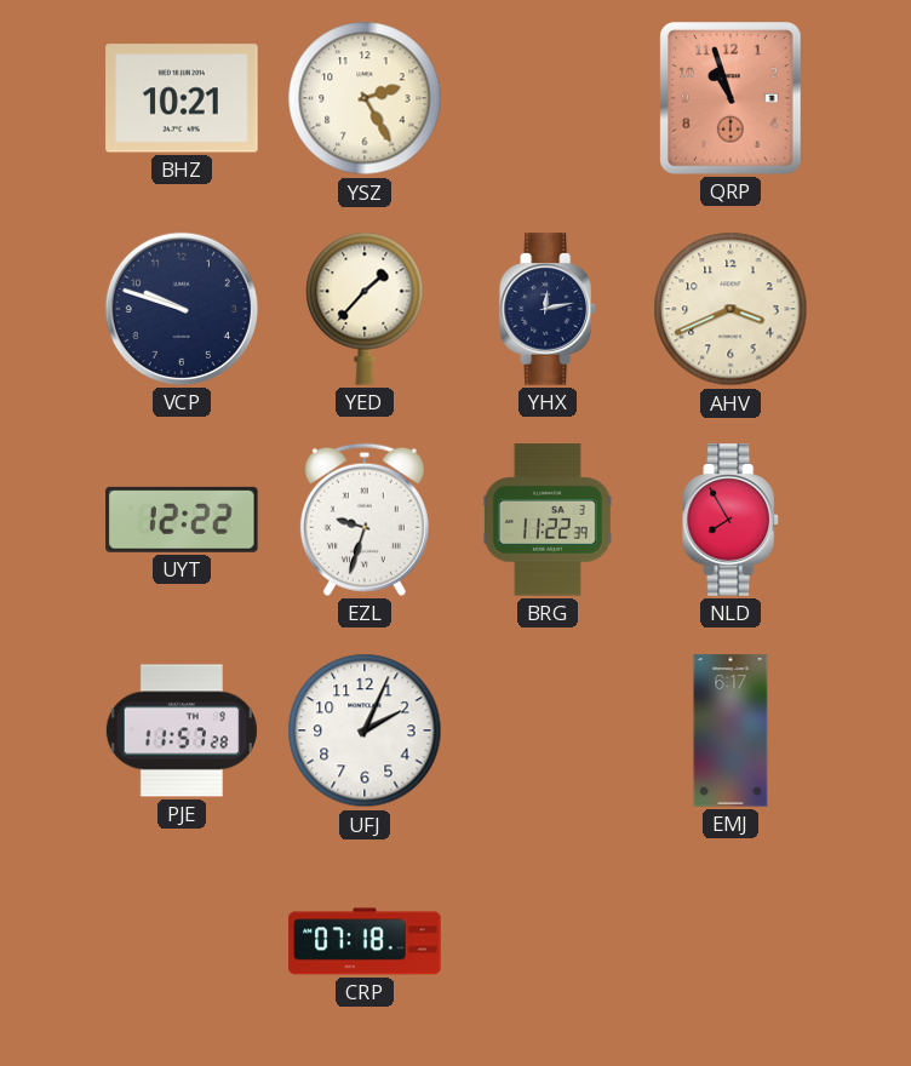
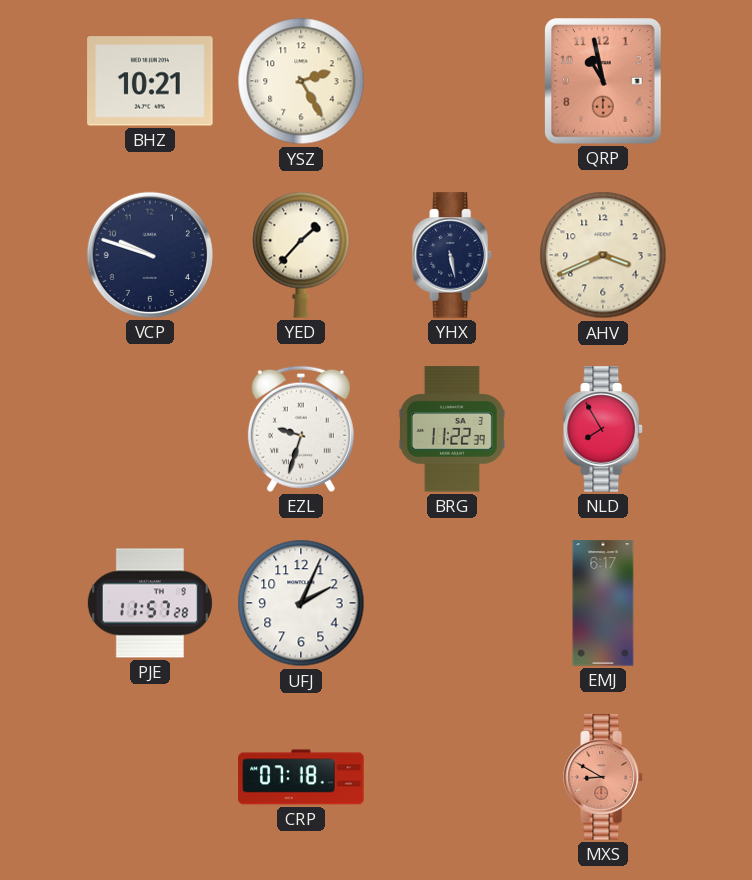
QRP: 10:57 -> 10:58 (603, 81)
YHX: 12:13 -> 5:28 (452, 255)
UYT: 12:22 -> none (182, 520)
MXS: none -> 8:50 (603, 777)
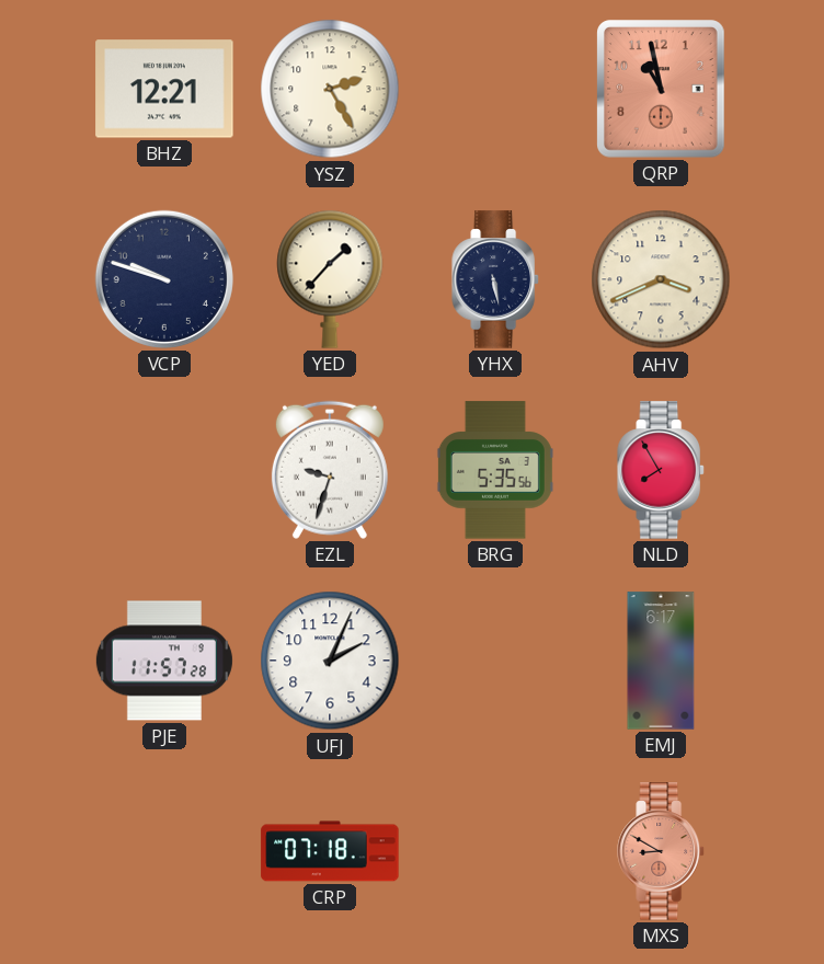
BHZ: 10:21 -> 12:21 (164, 89)
BRG: 11:22 -> 5:35 (495, 470)
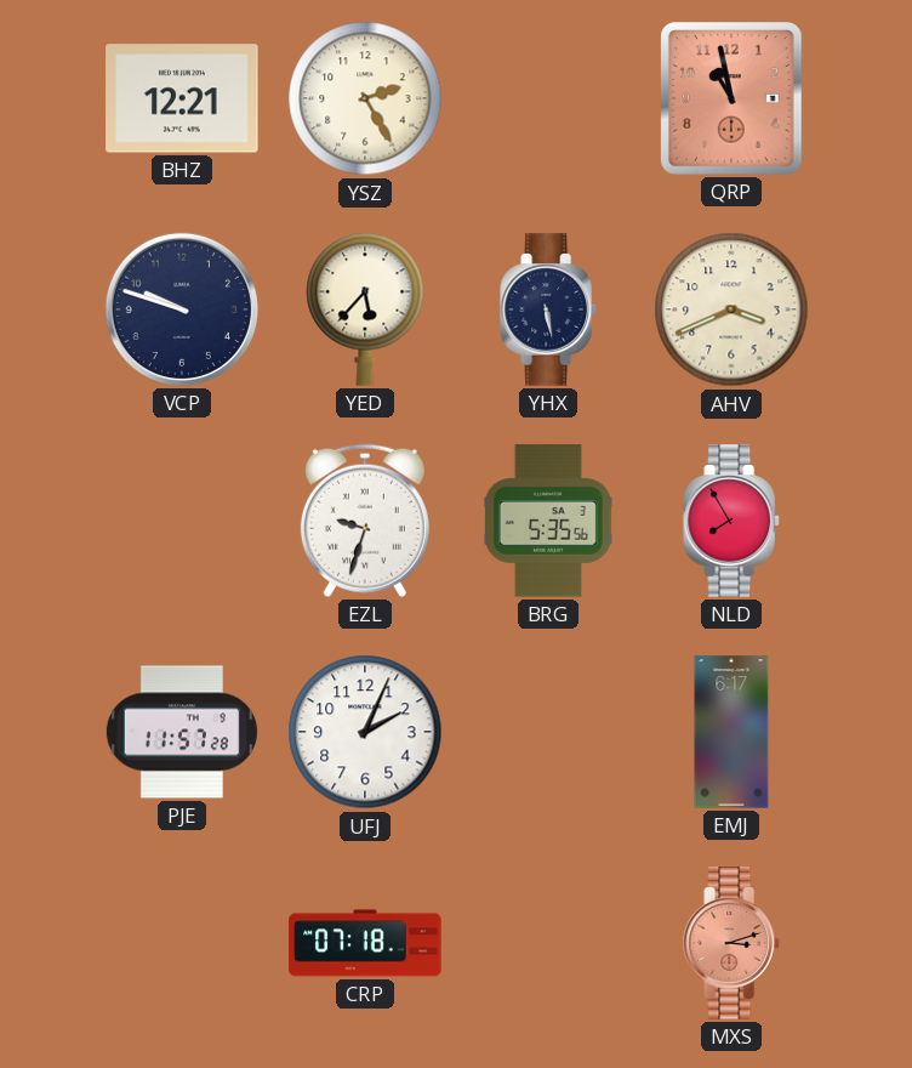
YED: 1:37 -> 5:37 (365, 309)
MXS: 8:50 -> 3:12 (731, 943)
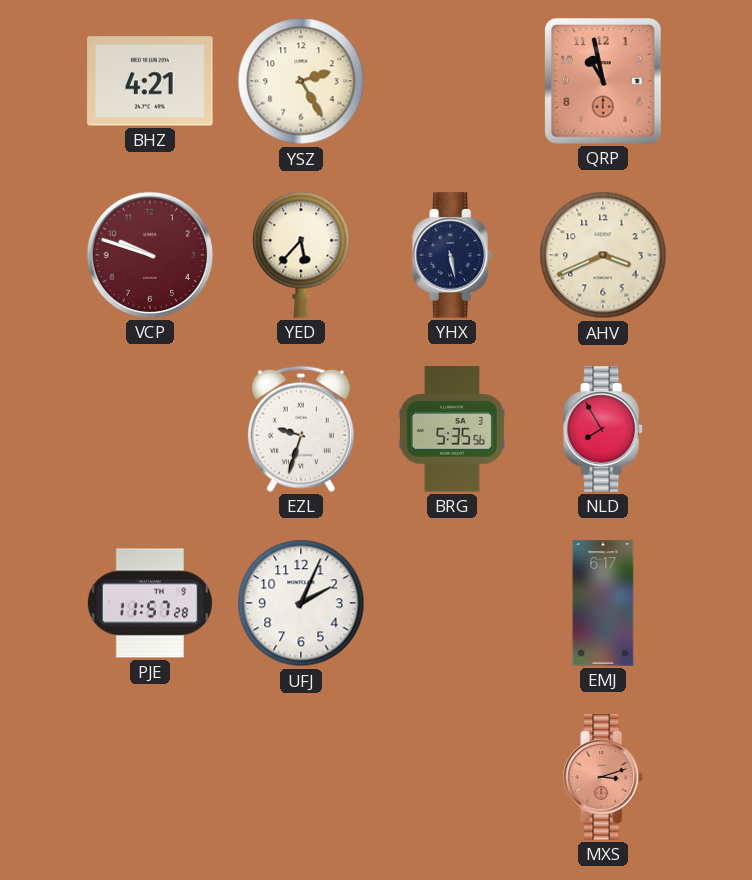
BHZ: 12:21 -> 4:21 (150, 81)
VCP dial: navy -> burgundy (150, 255)
CRP: 07:18 -> none (365, 943)
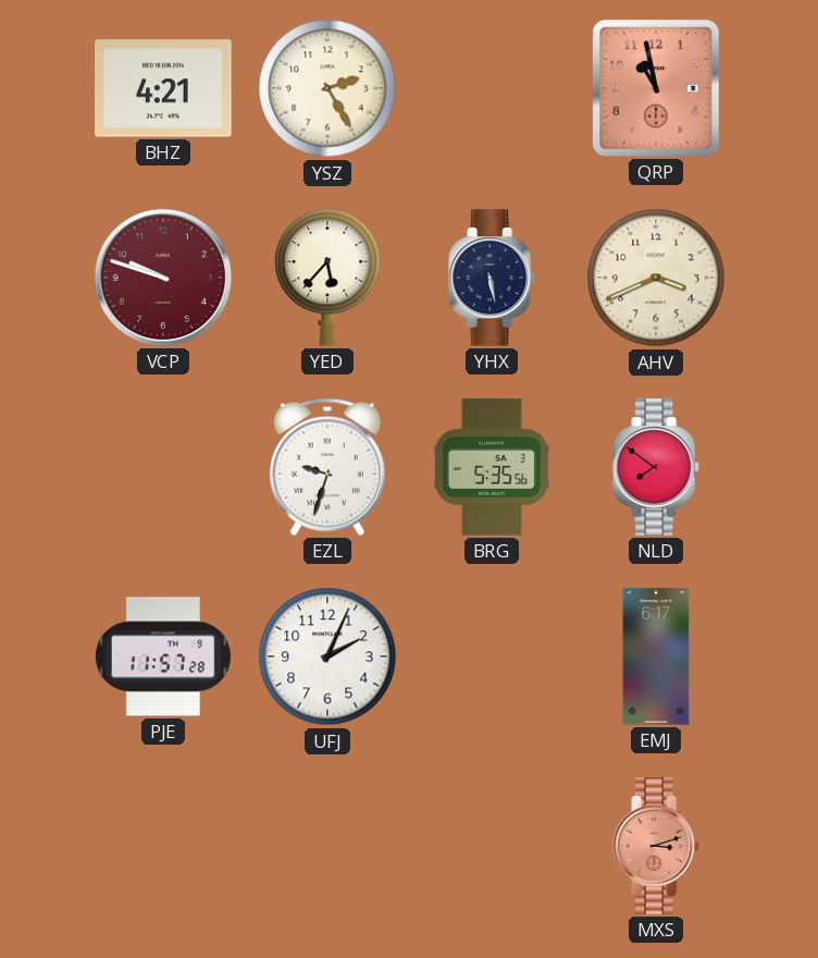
NLD: 7:55 -> 7:51 (656, 467)
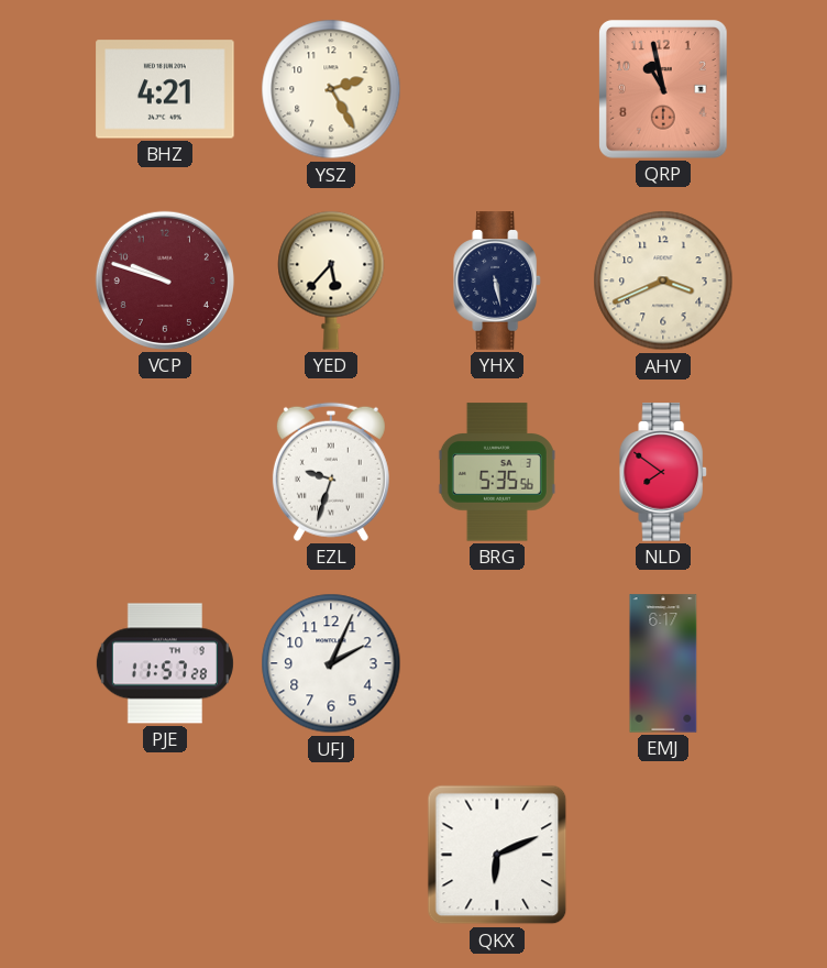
QKX: none -> 6:11 (497, 855)
MXS: 3:12 -> none (656, 846)
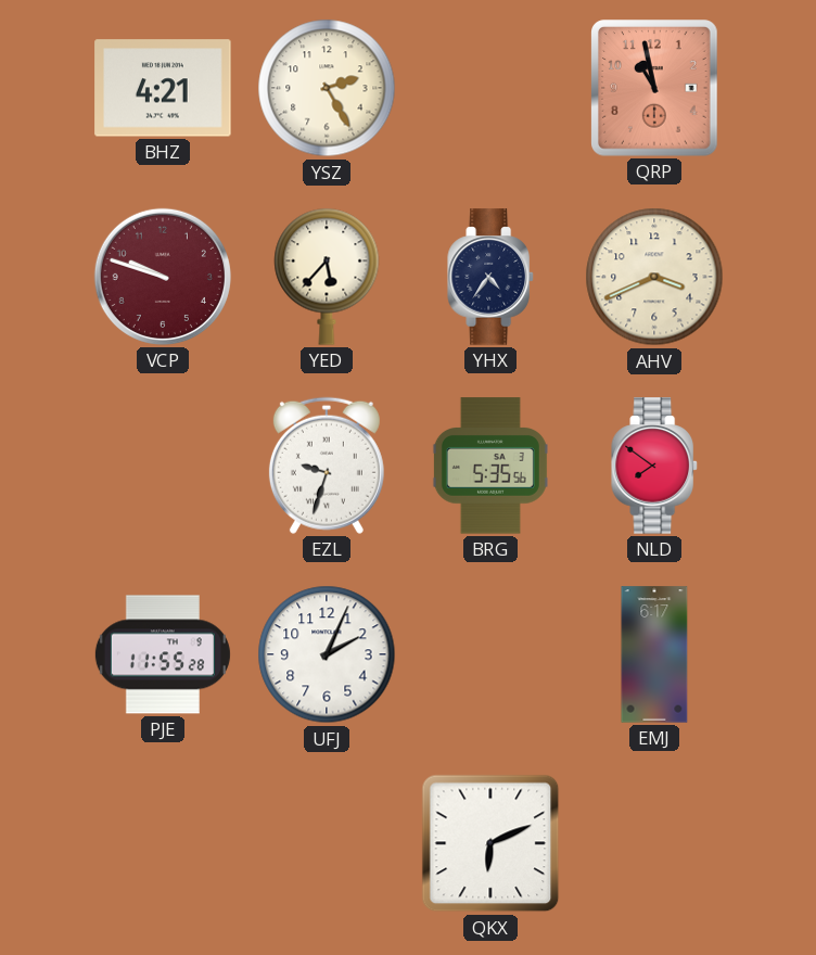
YHX: 5:28 -> 4:36 (490, 277)
PJE: 11:57 -> 11:55 (163, 654)
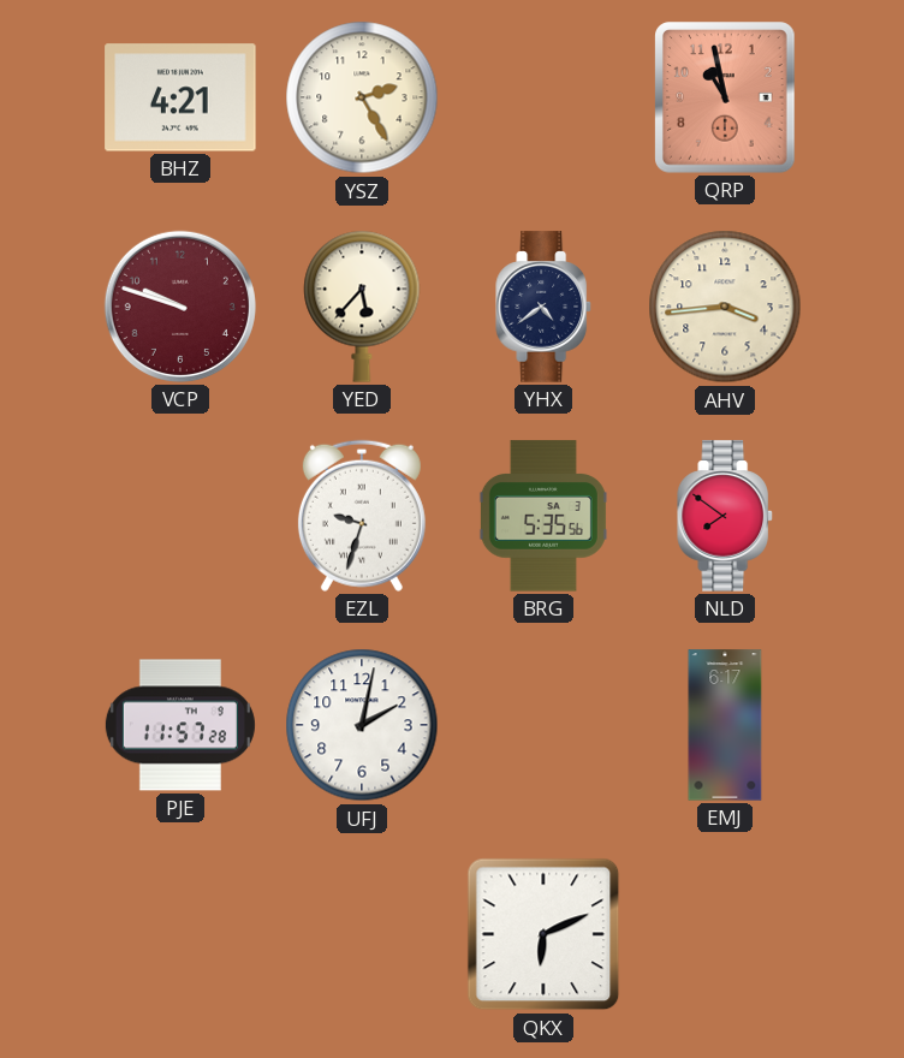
YHX: 4:36 -> 4:39 (543, 307)
AHV: 3:41 -> 3:44 (725, 307)
PJE: 11:55 -> 11:57 (180, 725)
UFJ: 2:04 -> 2:02 (362, 725)
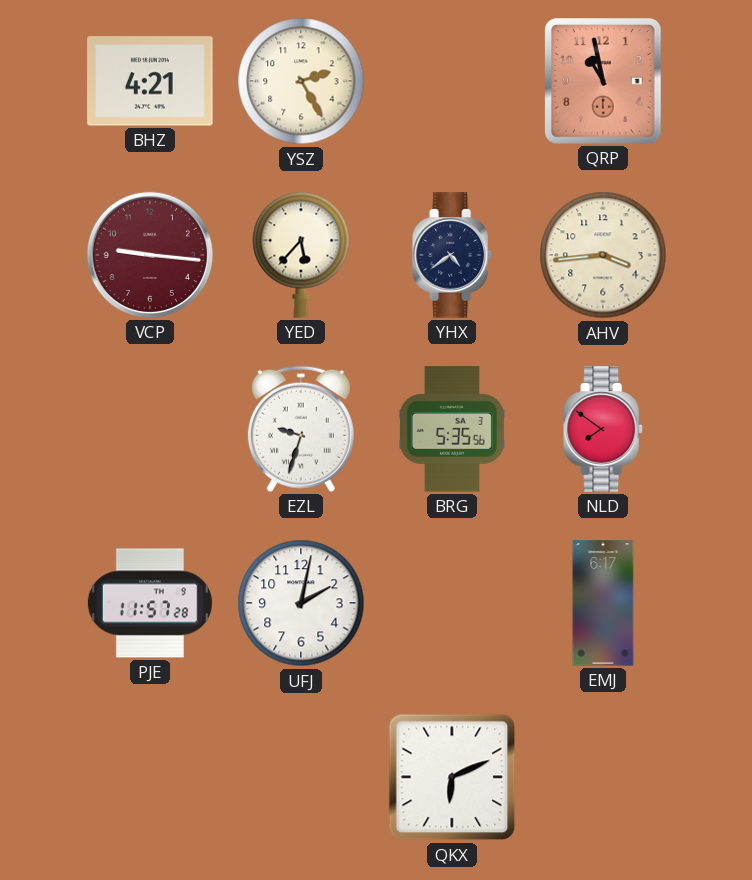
VCP: 9:48 -> 9:16 (150, 255)
